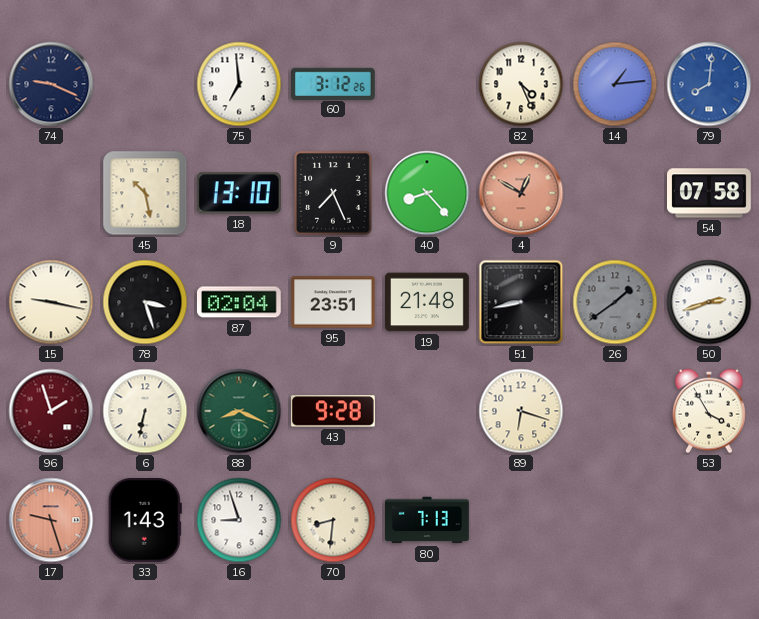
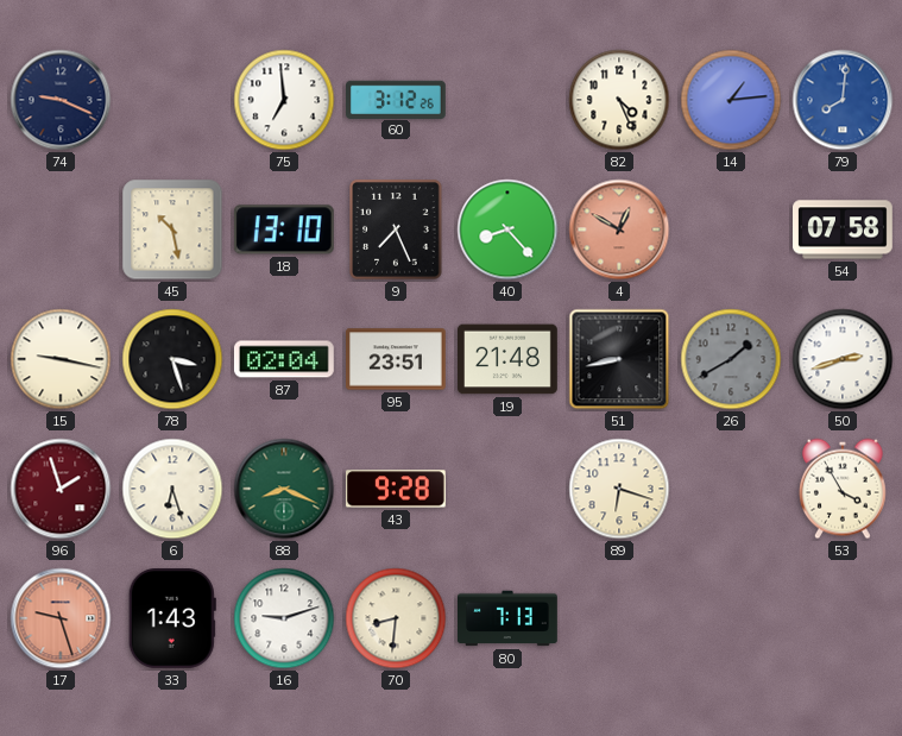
26: 1:39 -> 1:40 (731, 359)
6: 6:32 -> 6:27 (172, 489)
16: 8:57 -> 9:12 (284, 618)
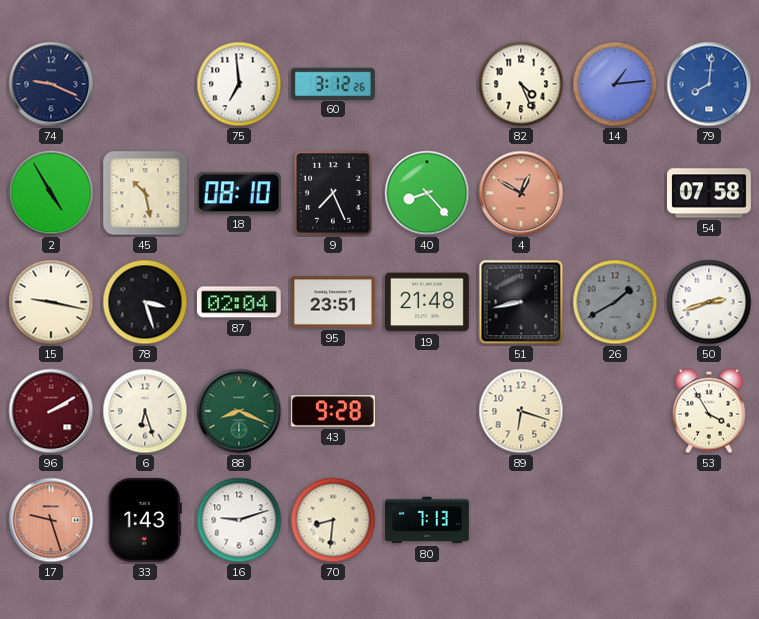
2: none -> 4:55 (51, 193)
18: 13:10 -> 08:10 (239, 193)
96: 1:57 -> 2:10 (51, 411)
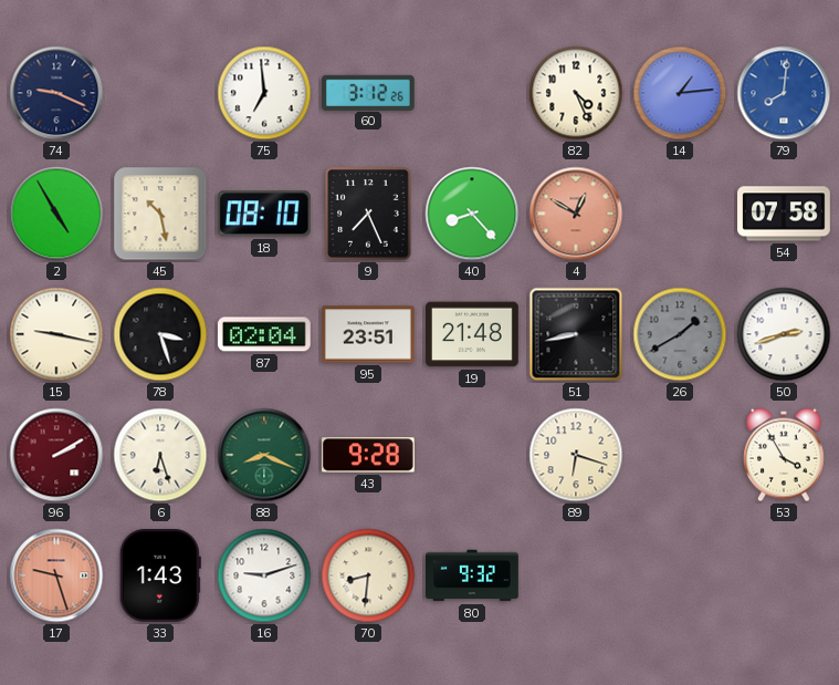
80: 7:13 -> 9:32 (473, 575)
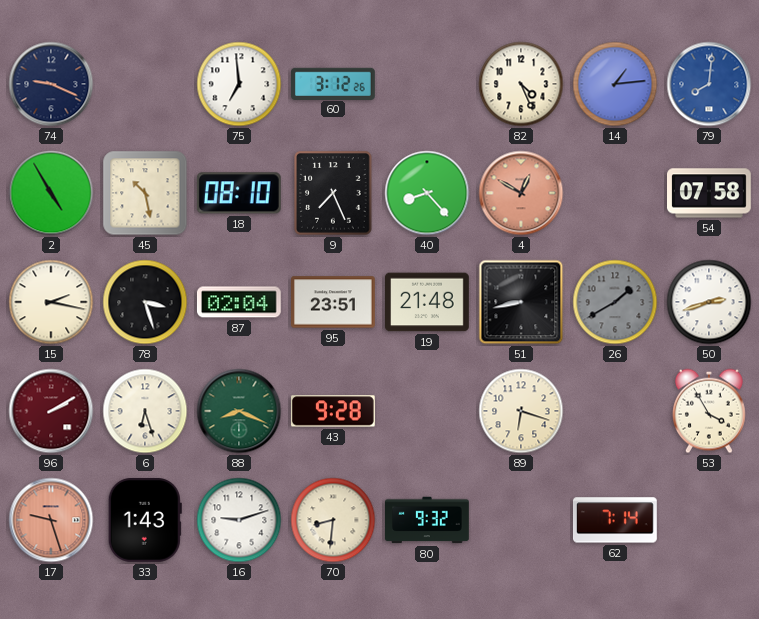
15: 9:17 -> 2:17 (51, 302)
62: none -> 7:14 (615, 520)
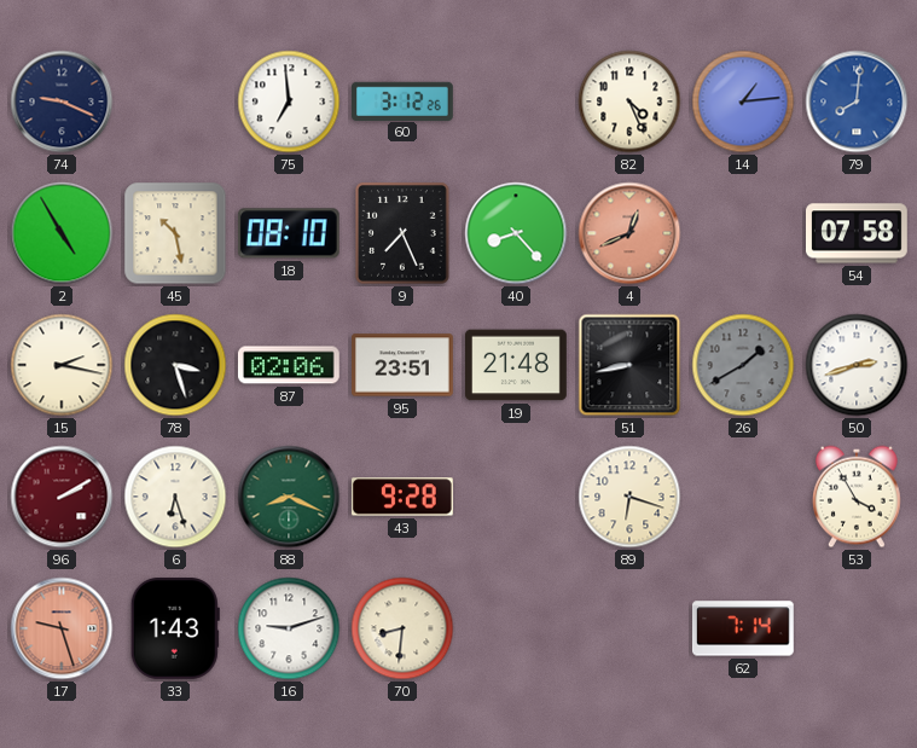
4: 12:50 -> 12:41 (629, 233)
87: 02:04 -> 02:06 (289, 365)
80: 9:32 -> none (428, 520)
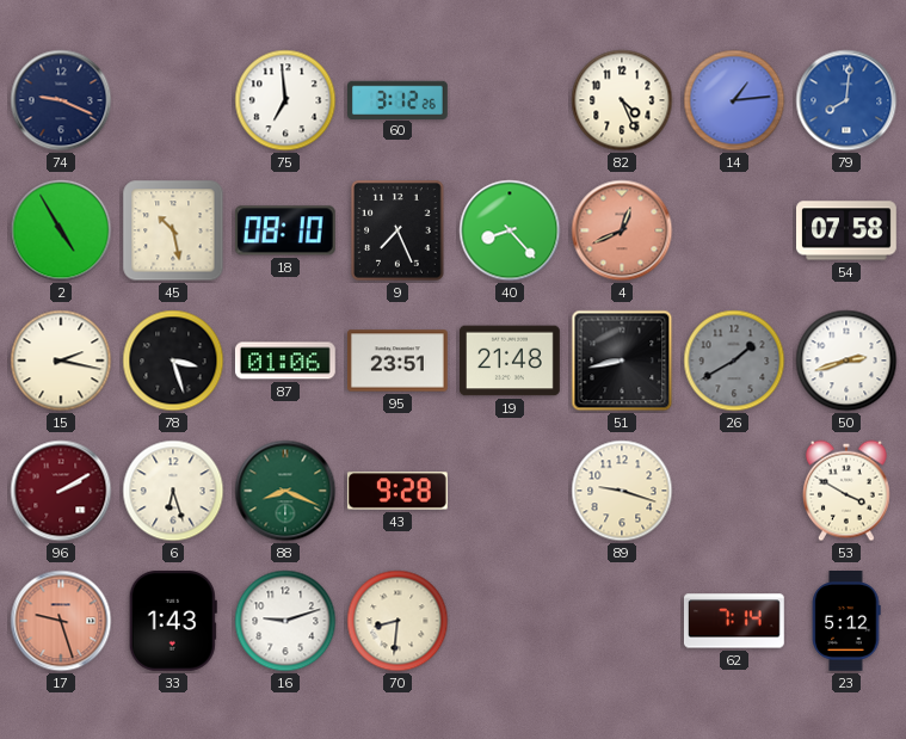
87: 02:06 -> 01:06 (285, 361)
89: 6:18 -> 9:18 (622, 491)
53: 3:55 -> 3:50 (846, 491)
23: none -> 5:12 (846, 622)
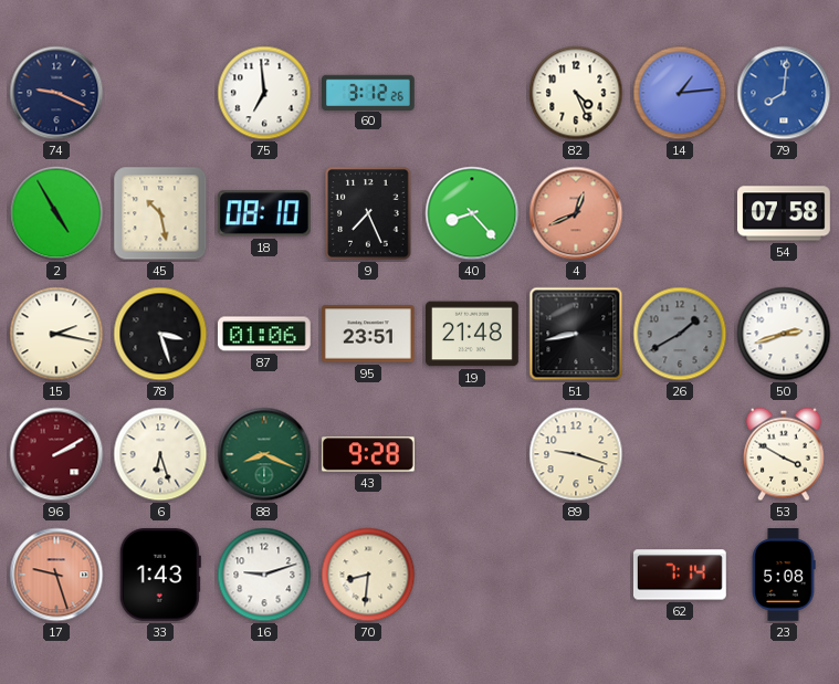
23: 5:12 -> 5:08 (784, 576)
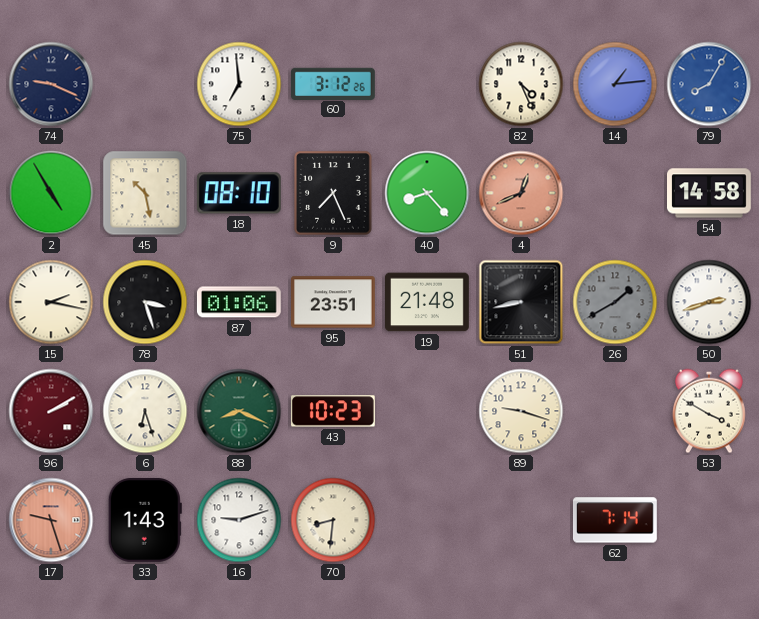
79: 8:01 -> 8:05 (709, 84)
54: 07:58 -> 14:58 (710, 193)
43: 9:28 -> 10:23 (333, 411)
23: 5:08 -> none (784, 576)
